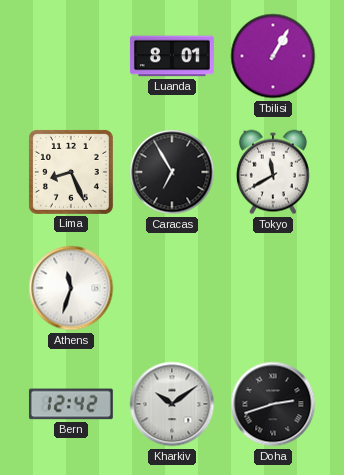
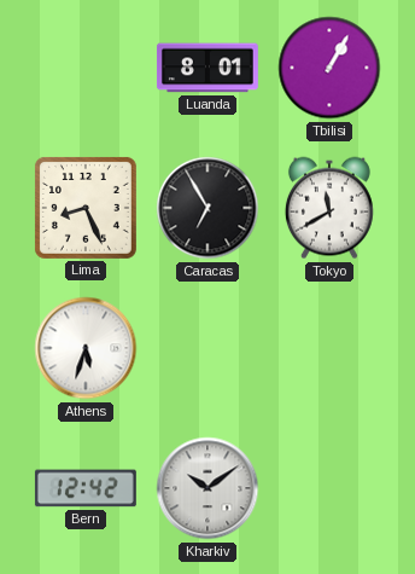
Athens: 11:33 -> 5:33 (86, 348)
Doha: 2:42 -> none (273, 404)
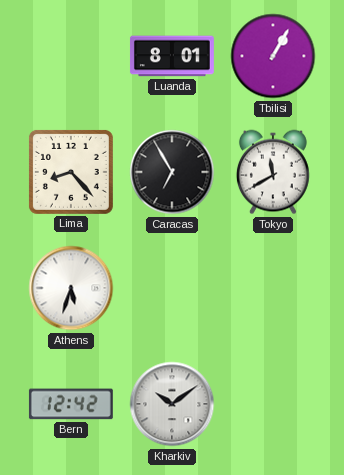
Lima: 8:26 -> 8:23 (71, 172)
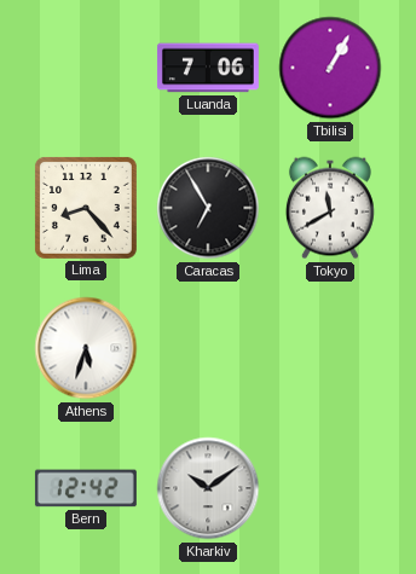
Luanda: 8:01 -> 7:06 (208, 68)
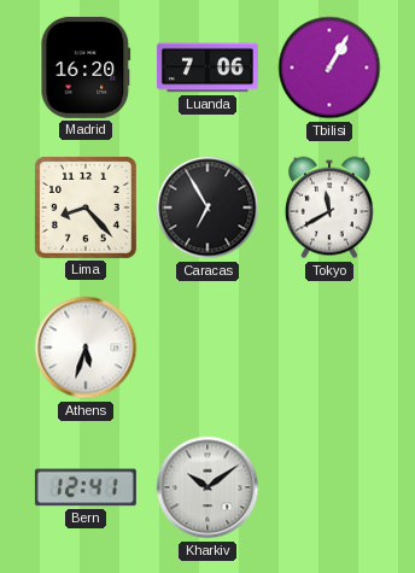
Madrid: none -> 16:20 (86, 68)
Bern: 12:42 -> 12:41 (86, 487)
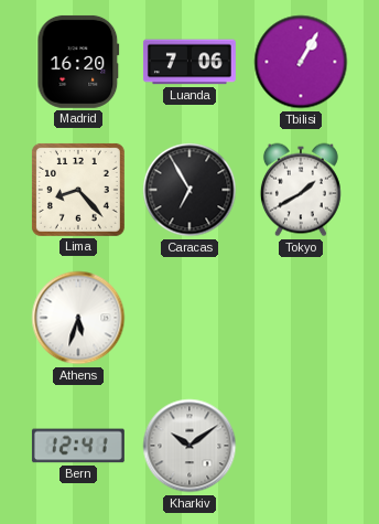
Tokyo: 11:40 -> 1:40 (301, 190)
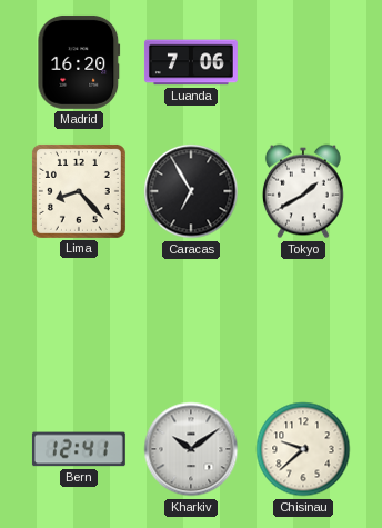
Tbilisi: 1:05 -> none (301, 62)
Athens: 5:33 -> none (78, 318)
Chisinau: none -> 9:38 (303, 449)
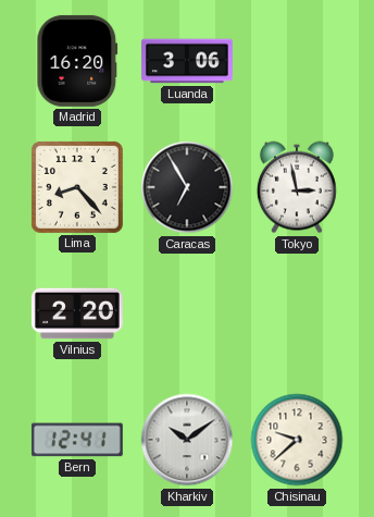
Luanda: 7:06 -> 3:06 (187, 61)
Tokyo: 1:40 -> 2:58 (297, 187)
Vilnius: none -> 2:20 (77, 313)
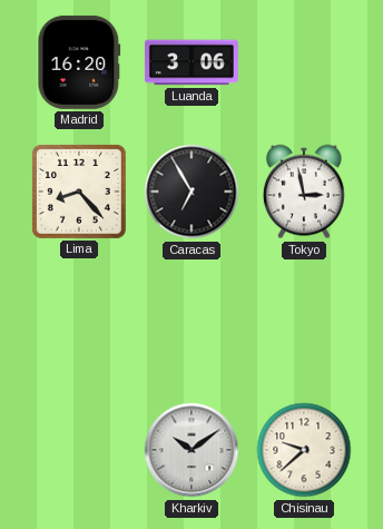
Vilnius: 2:20 -> none (77, 313)
Bern: 12:41 -> none (77, 440)
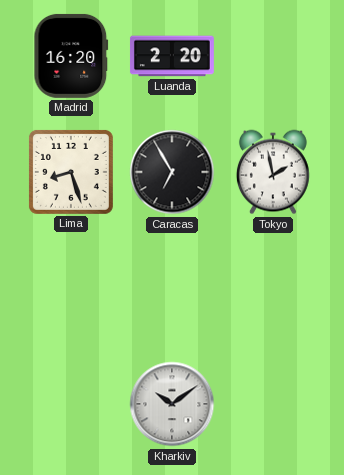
Luanda: 3:06 -> 2:20 (172, 56)
Lima: 8:23 -> 8:27 (71, 172)
Tokyo: 2:58 -> 1:58 (273, 172)
Chisinau: 9:38 -> none (304, 450)
